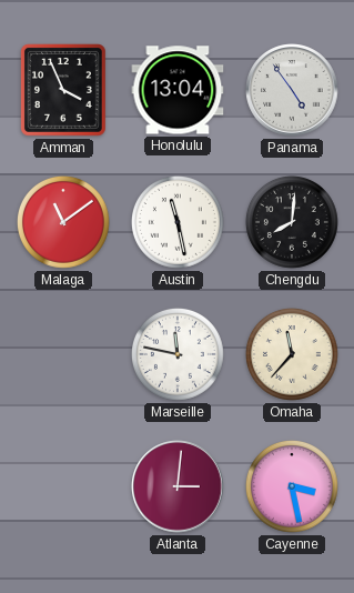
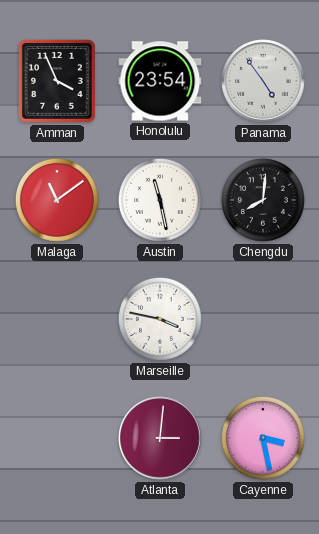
Honolulu: 13:04 -> 23:54 (160, 81)
Marseille: 11:47 -> 3:47 (160, 319)
Omaha: 11:37 -> none (292, 354)
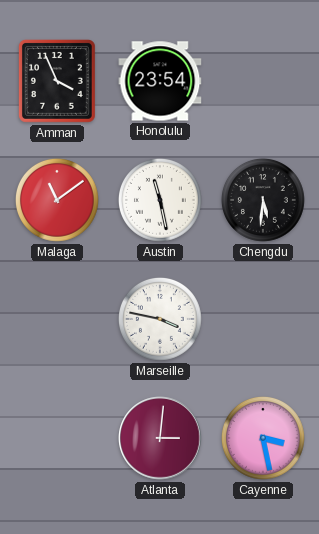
Panama: 4:54 -> none (263, 81)
Chengdu: 8:01 -> 5:31 (263, 200)
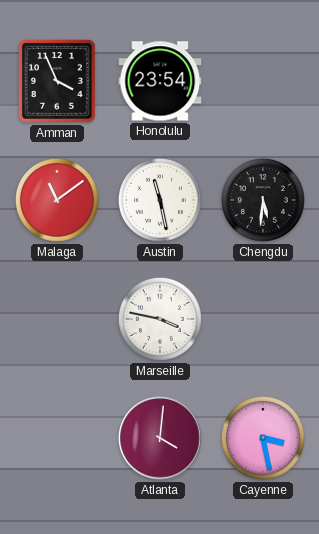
Atlanta: 3:01 -> 4:01 (160, 438)
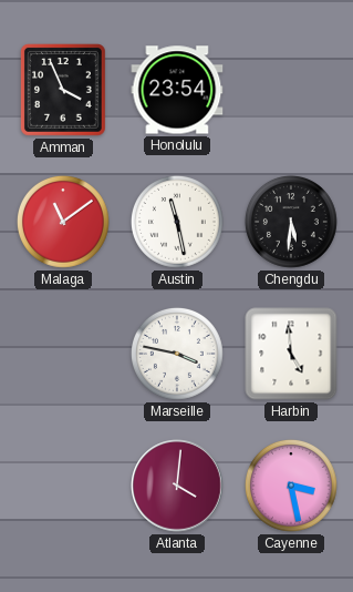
Harbin: none -> 4:59 (291, 354)
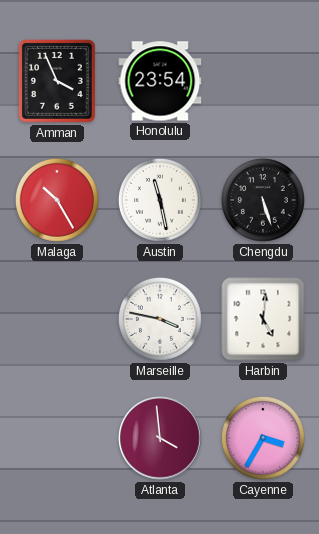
Malaga: 11:09 -> 10:25 (57, 200)
Chengdu: 5:31 -> 5:27 (263, 200)
Harbin: 4:59 -> 5:01 (263, 319)
Atlanta: 4:01 -> 3:59 (160, 438)
Cayenne: 3:28 -> 3:35 (263, 438)
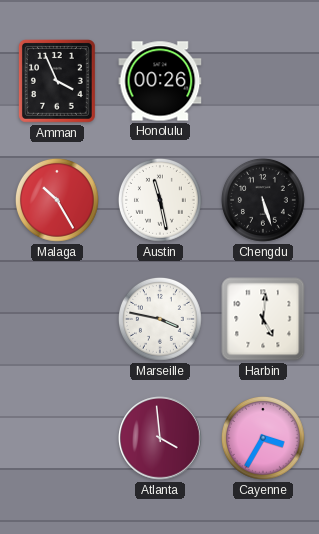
Honolulu: 23:54 -> 00:26 (160, 81)
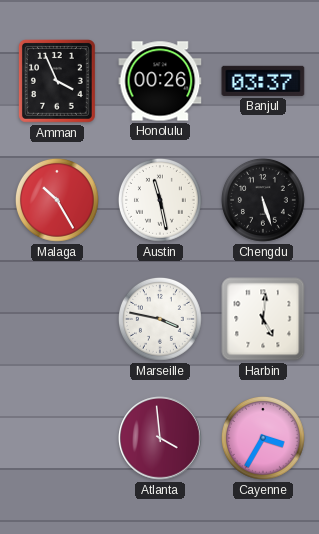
Banjul: none -> 03:37 (263, 81)
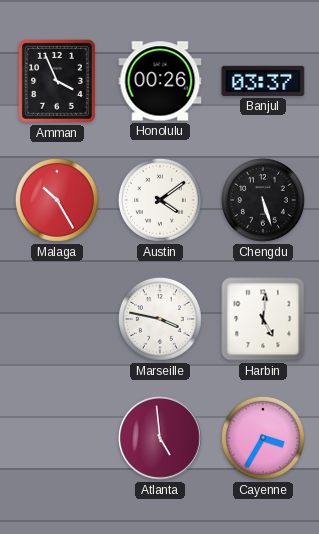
Austin: 11:28 -> 4:09 (160, 200)
Atlanta: 3:59 -> 4:59 (160, 438)
